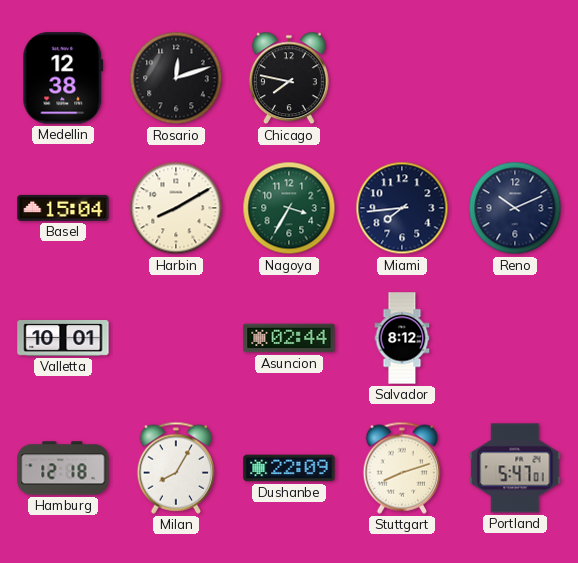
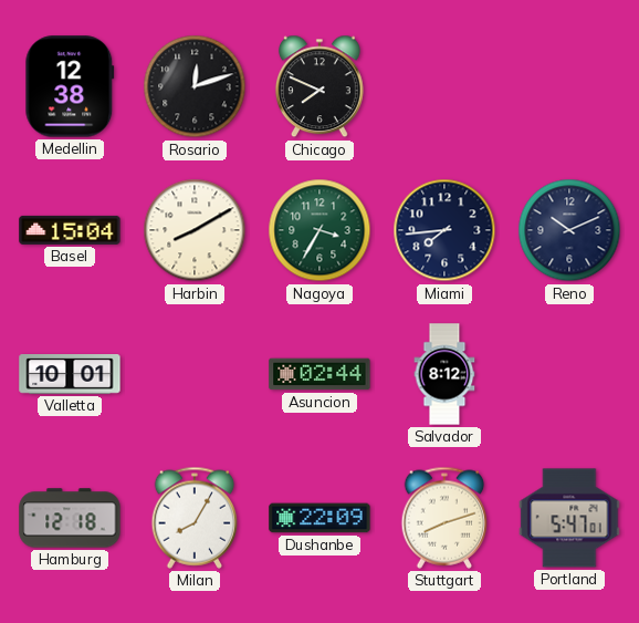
Chicago: 7:47 -> 7:49 (319, 86)
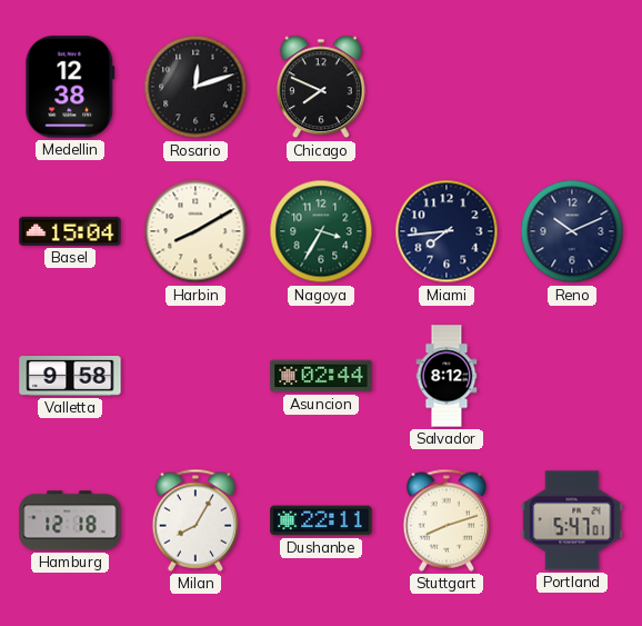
Valletta: 10:01 -> 9:58 (70, 377)
Dushanbe: 22:09 -> 22:11 (321, 520)
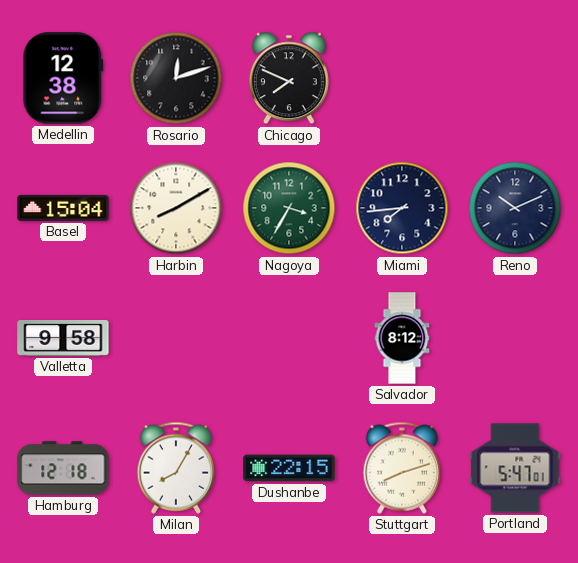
Asuncion: 02:44 -> none (321, 376)
Dushanbe: 22:11 -> 22:15 (289, 468)
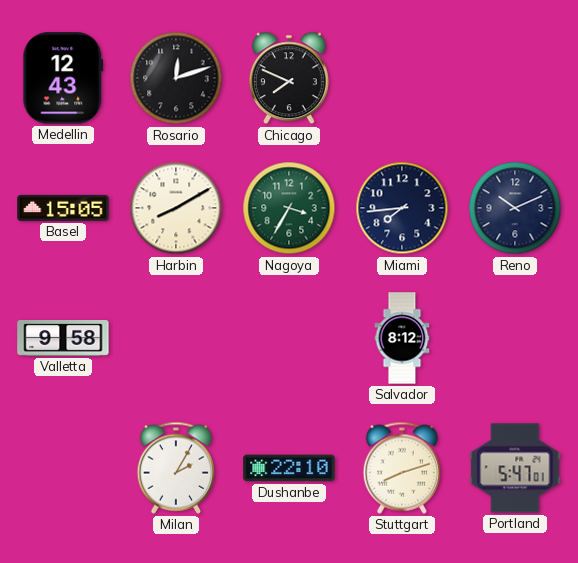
Medellin: 12:38 -> 12:43 (63, 78)
Basel: 15:04 -> 15:05 (63, 208)
Hamburg: 12:18 -> none (63, 468)
Milan: 8:05 -> 2:05 (176, 468)
Dushanbe: 22:15 -> 22:10 (289, 468)
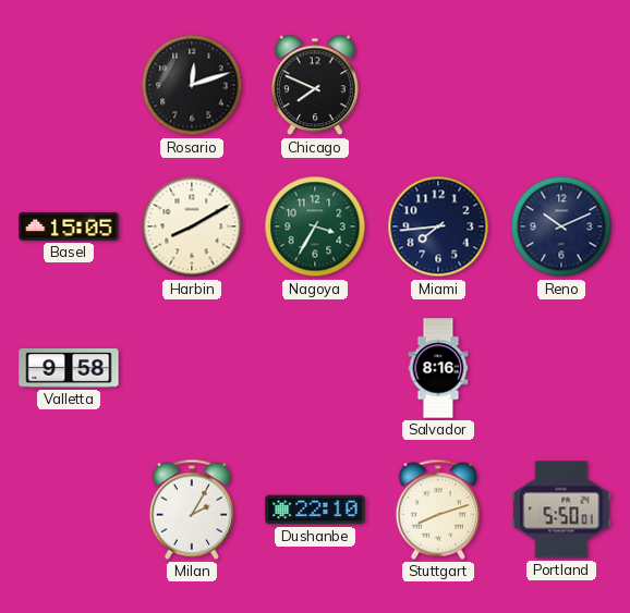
Medellin: 12:43 -> none (63, 78)
Salvador: 8:12 -> 8:16 (438, 368)
Portland: 5:47 -> 5:50 (561, 510)
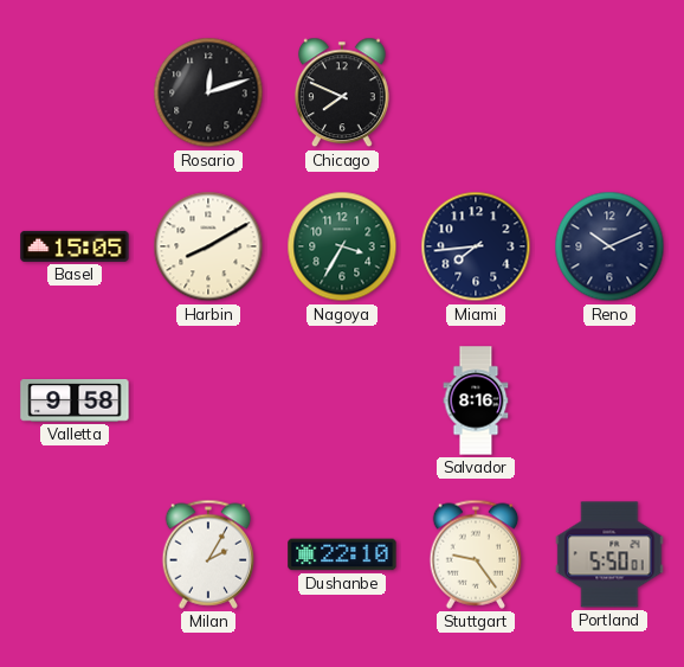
Stuttgart: 8:12 -> 9:24 (476, 554)
